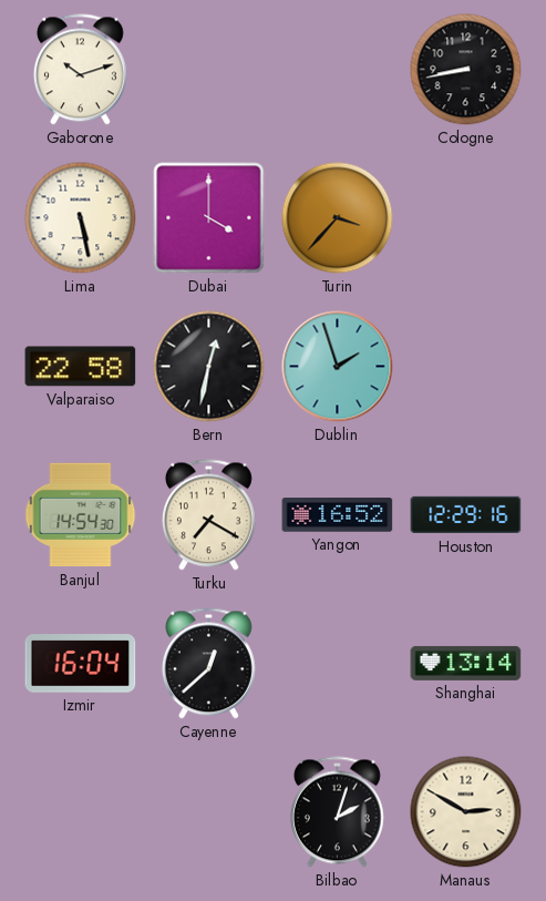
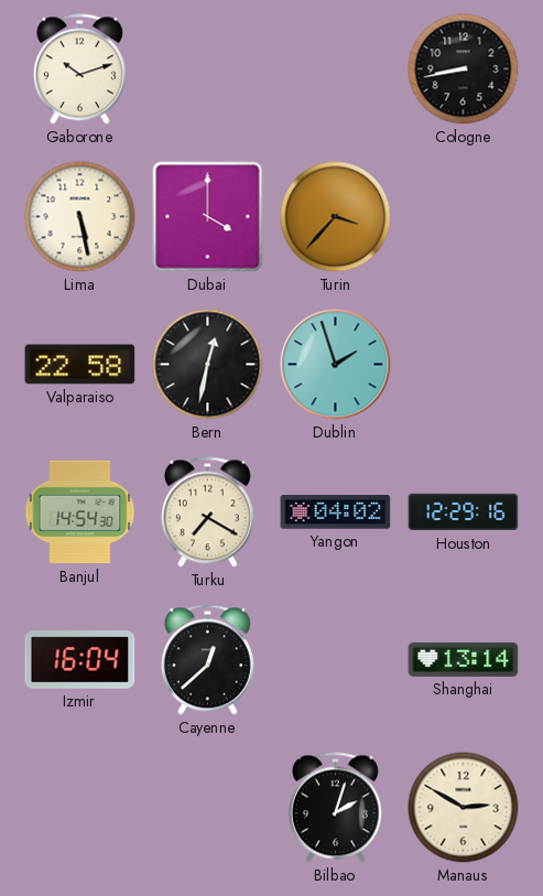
Yangon: 16:52 -> 04:02 (336, 512)
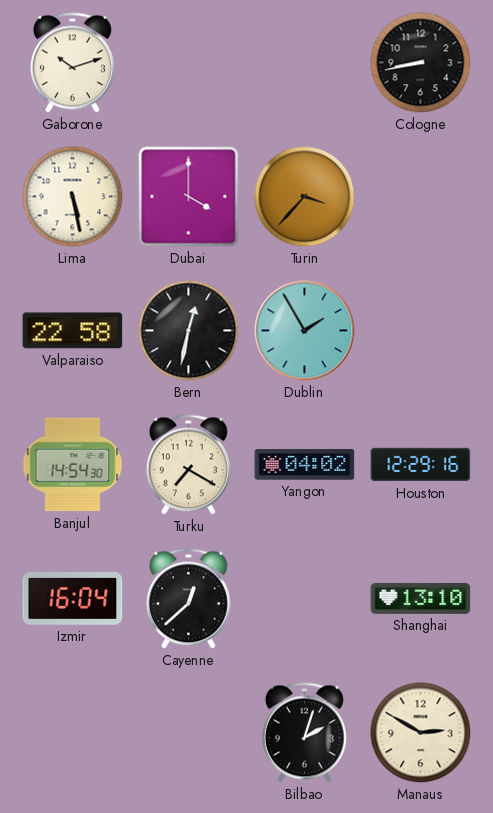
Dublin: 1:57 -> 1:55 (305, 331)
Shanghai: 13:14 -> 13:10 (421, 598)
